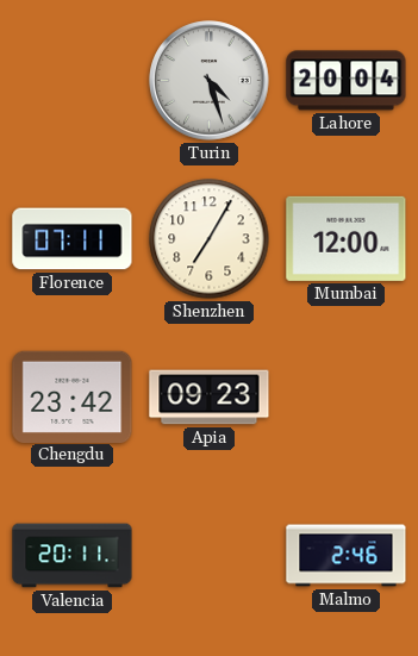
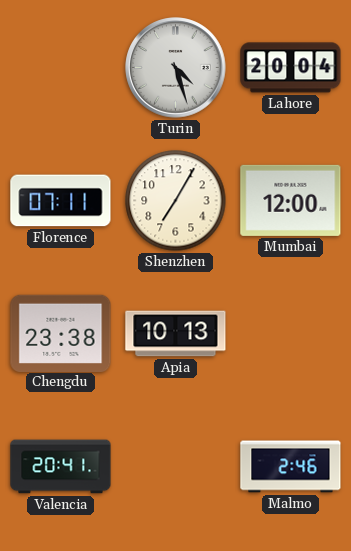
Chengdu: 23:42 -> 23:38 (61, 333)
Apia: 09:23 -> 10:13 (176, 334)
Valencia: 20:11 -> 20:41 (61, 467)
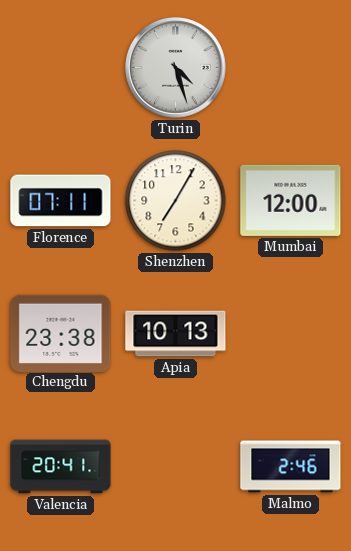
Lahore: 20:04 -> none (291, 68)
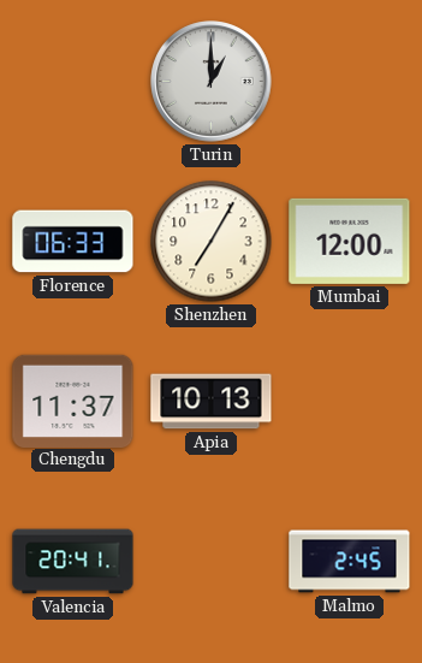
Turin: 4:27 -> 1:00 (212, 82)
Florence: 07:11 -> 06:33 (73, 242)
Chengdu: 23:38 -> 11:37 (73, 401)
Malmo: 2:46 -> 2:45 (350, 562)
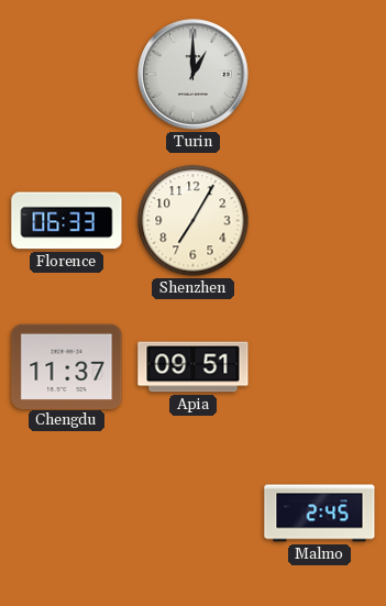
Mumbai: 12:00 -> none (350, 241)
Apia: 10:13 -> 09:51 (194, 367)
Valencia: 20:41 -> none (73, 562)
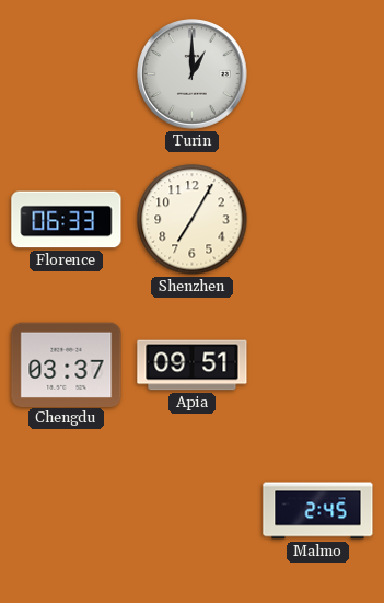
Chengdu: 11:37 -> 03:37 (67, 364)
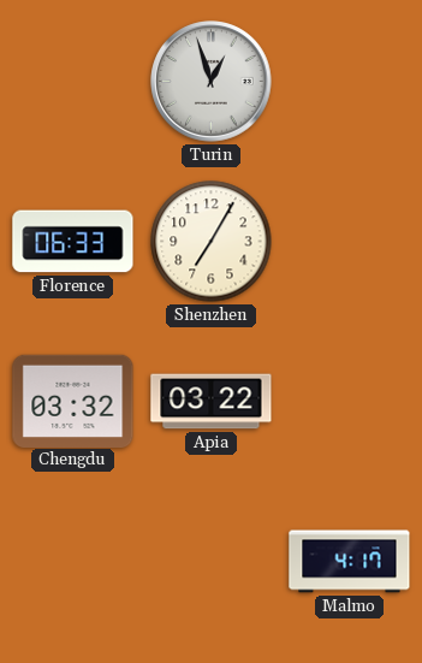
Turin: 1:00 -> 12:57 (212, 82)
Chengdu: 03:37 -> 03:32 (73, 401)
Apia: 09:51 -> 03:22 (212, 402)
Malmo: 2:45 -> 4:17 (350, 562)
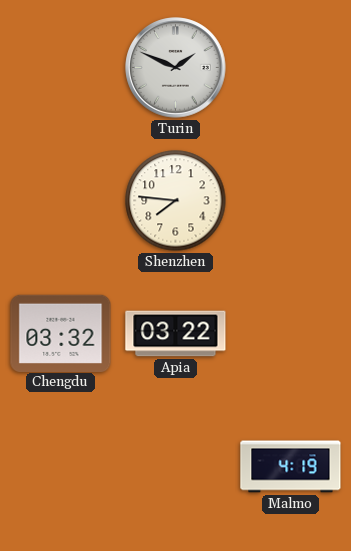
Turin: 12:57 -> 1:49 (176, 68)
Florence: 06:33 -> none (73, 242)
Shenzhen: 7:05 -> 7:46 (176, 201)
Malmo: 4:17 -> 4:19 (291, 467)
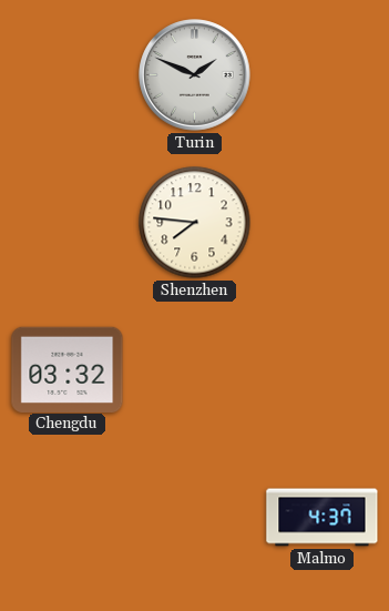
Apia: 03:22 -> none (176, 334)
Malmo: 4:19 -> 4:37 (323, 518)
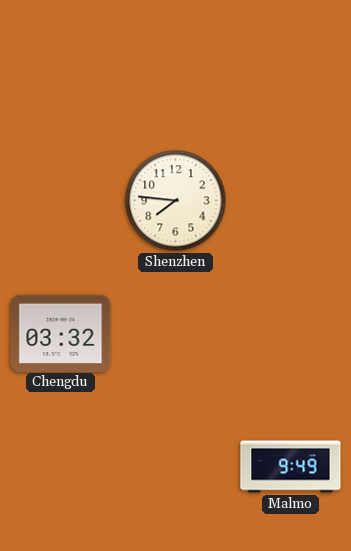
Turin: 1:49 -> none (195, 75)
Malmo: 4:37 -> 9:49 (291, 467)
